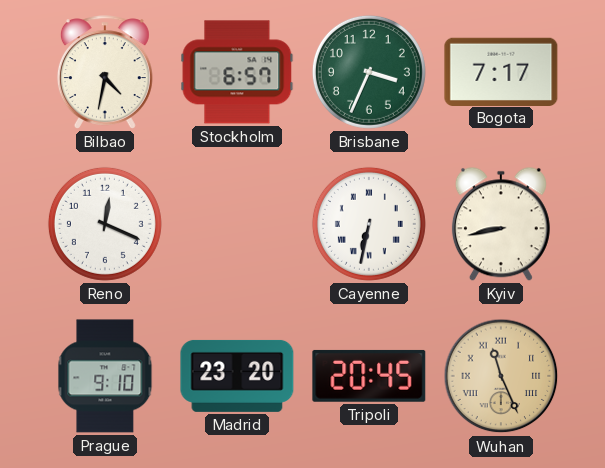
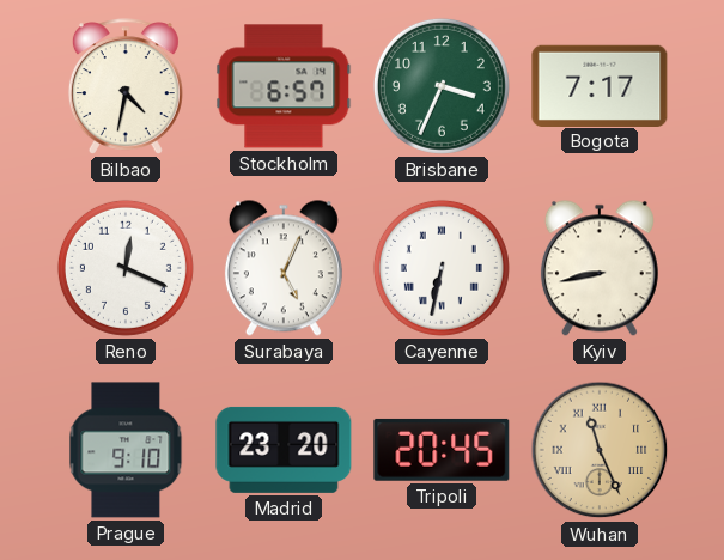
Surabaya: none -> 5:04 (284, 268)
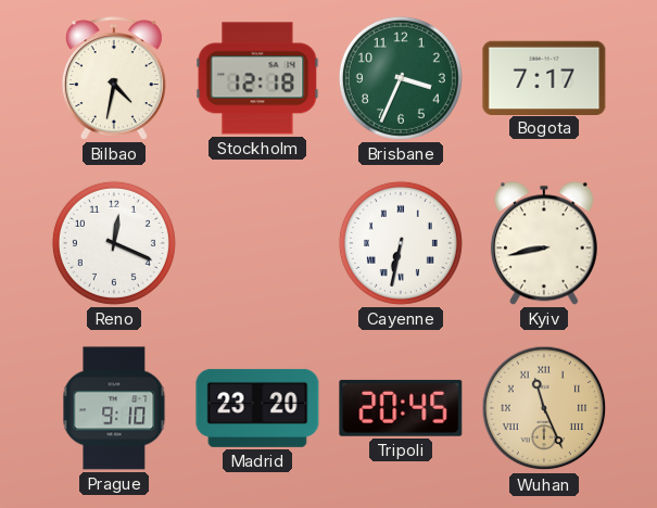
Stockholm: 6:57 -> 12:18 (257, 78)
Surabaya: 5:04 -> none (284, 268)
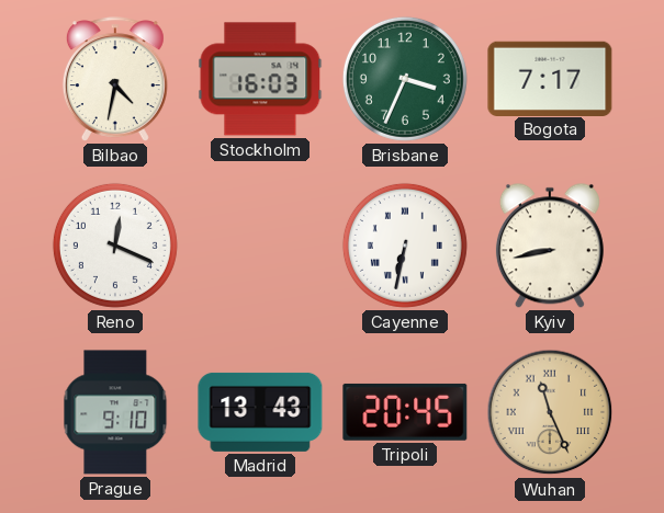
Stockholm: 12:18 -> 16:03 (260, 79)
Madrid: 23:20 -> 13:43 (260, 412)
